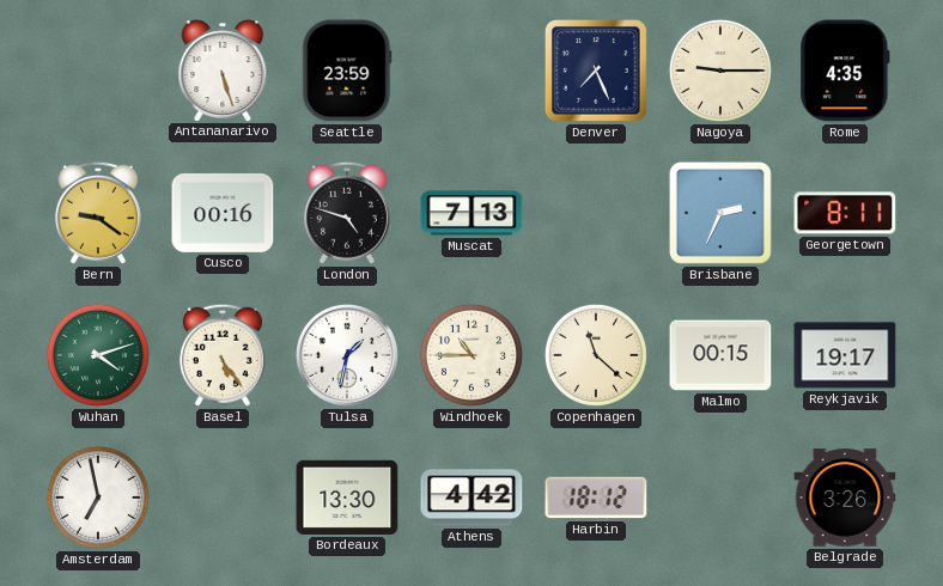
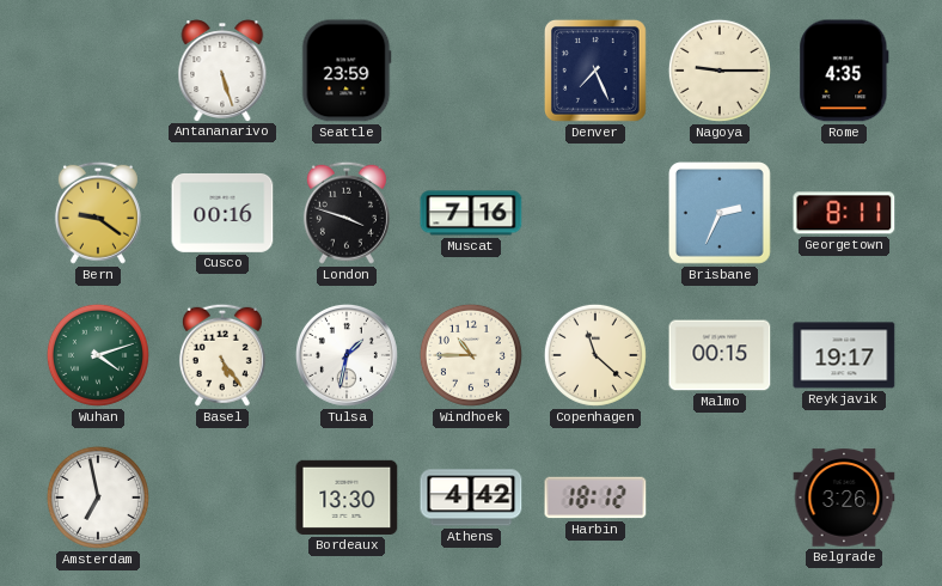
London: 4:48 -> 3:48 (347, 213)
Muscat: 7:13 -> 7:16 (471, 213)
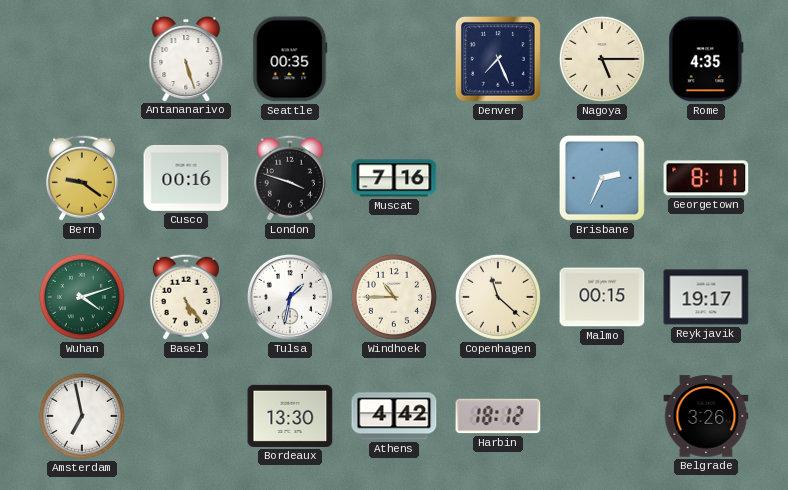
Seattle: 23:59 -> 00:35 (290, 59)
Nagoya: 9:15 -> 5:15 (602, 59)
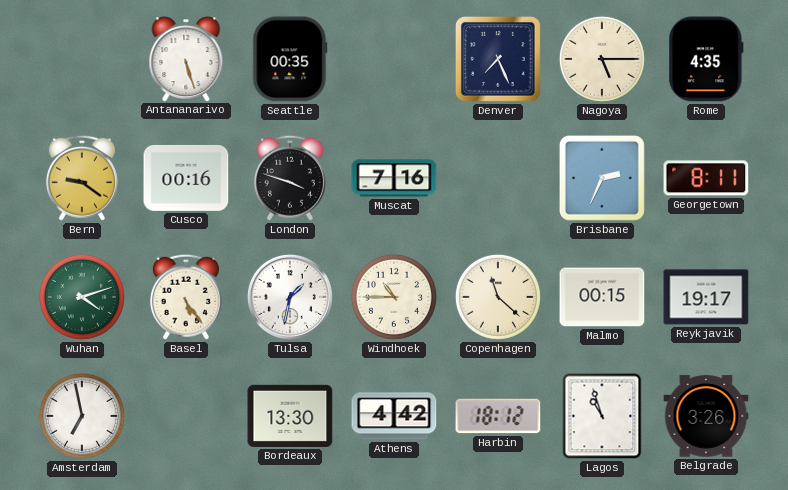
Lagos: none -> 10:57 (602, 416)
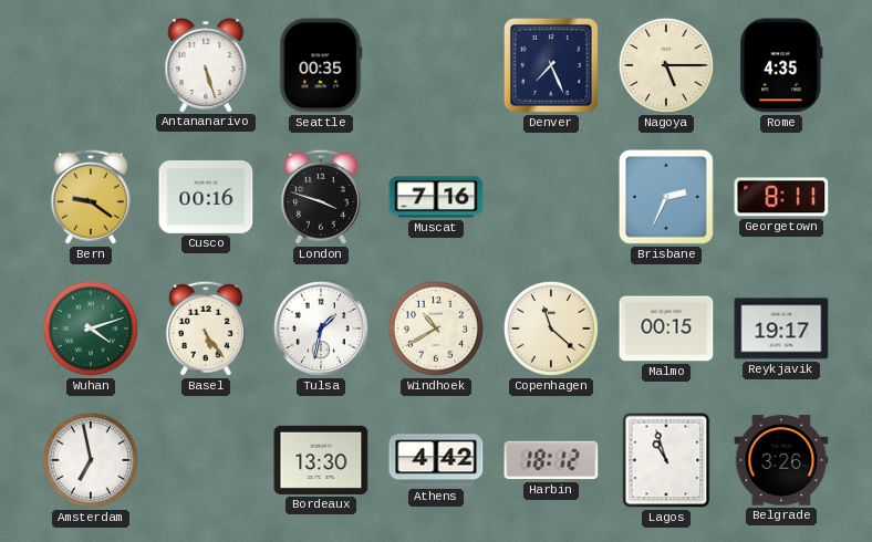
Windhoek: 10:45 -> 10:40 (436, 329)
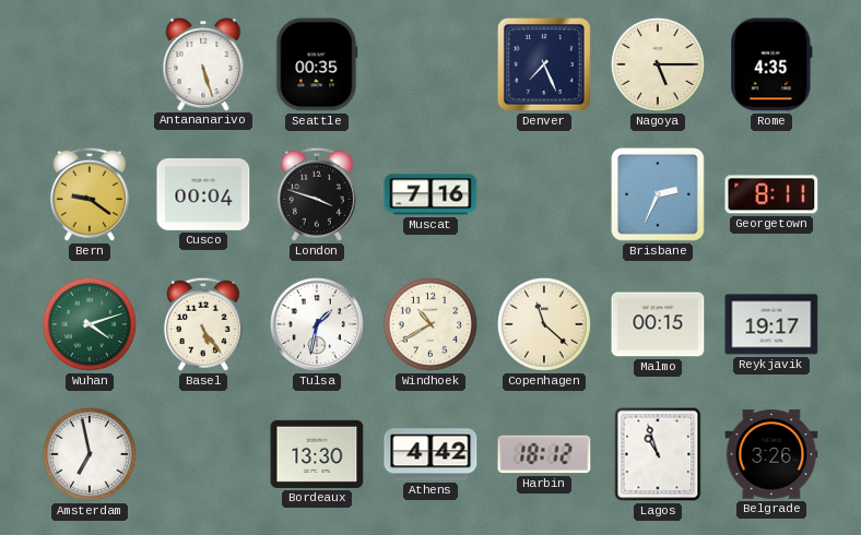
Cusco: 00:16 -> 00:04 (203, 194)
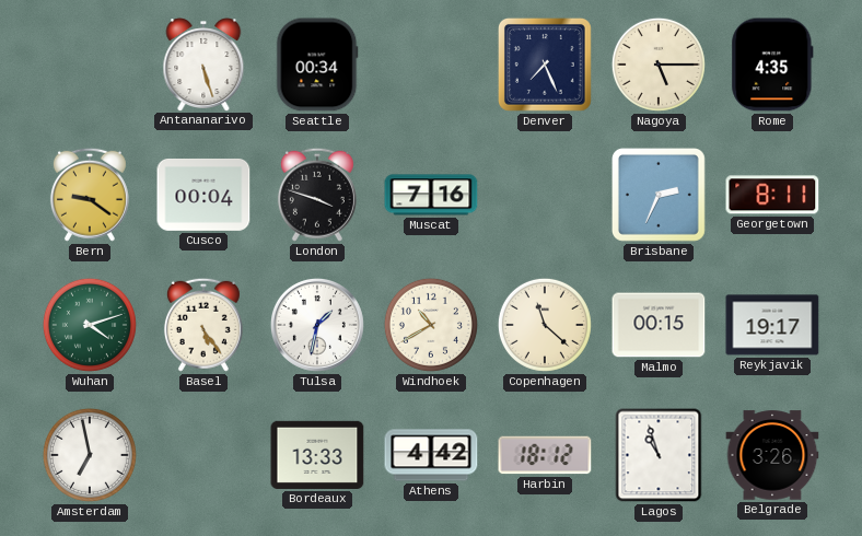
Seattle: 00:35 -> 00:34 (317, 65)
Bordeaux: 13:30 -> 13:33 (317, 455)
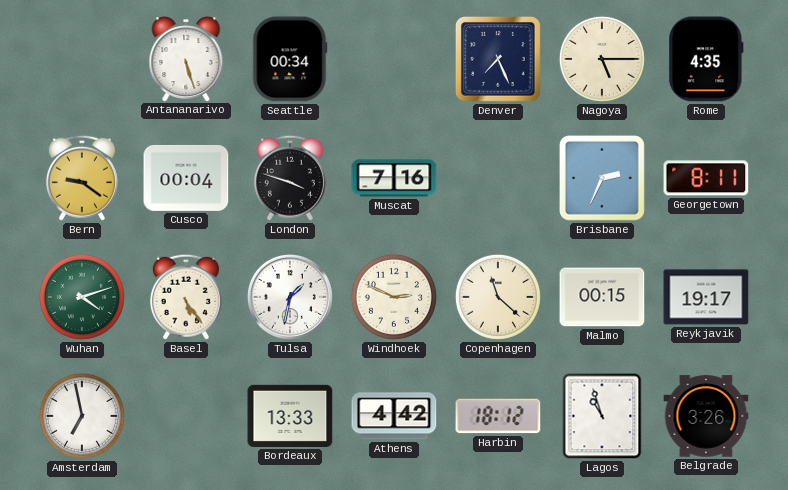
Windhoek: 10:40 -> 2:49 (394, 297)
